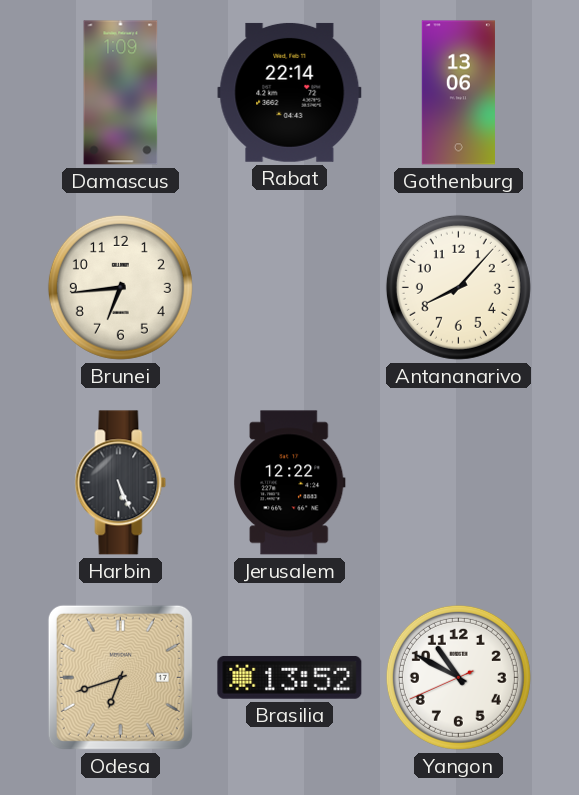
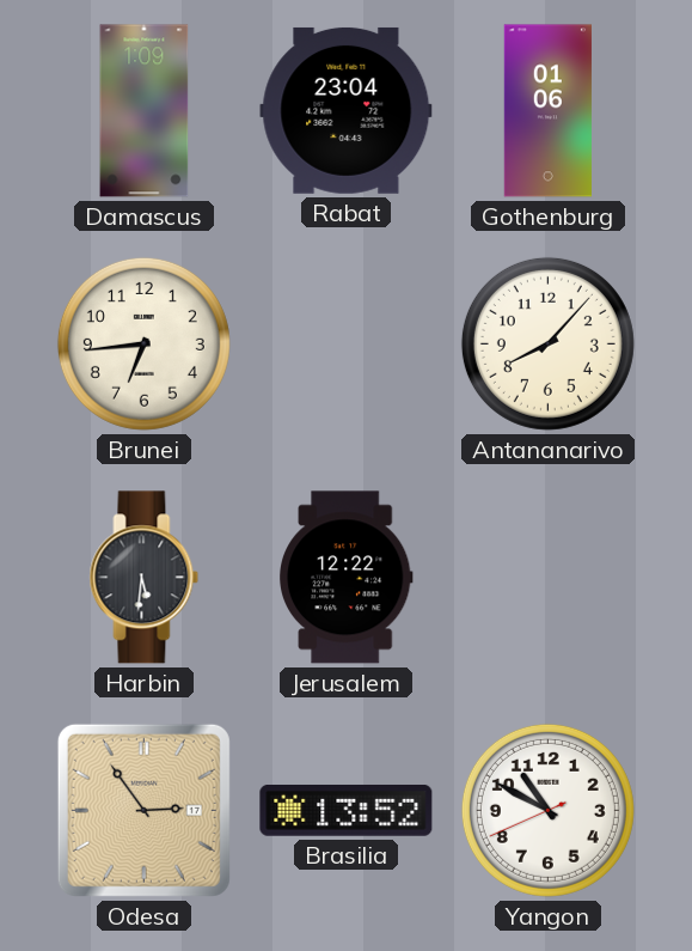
Rabat: 22:14 -> 23:04 (347, 110)
Gothenburg: 13:06 -> 01:06 (547, 111)
Harbin: 5:26 -> 5:31 (145, 578)
Odesa: 6:42 -> 2:54 (143, 810)
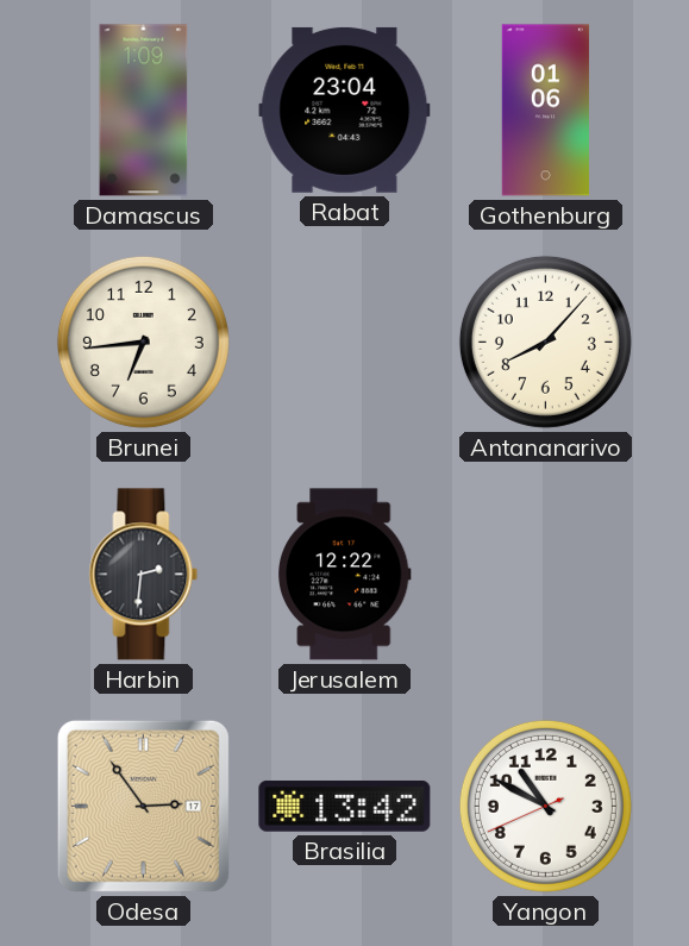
Harbin: 5:31 -> 2:31 (144, 575)
Brasilia: 13:52 -> 13:42 (345, 807)
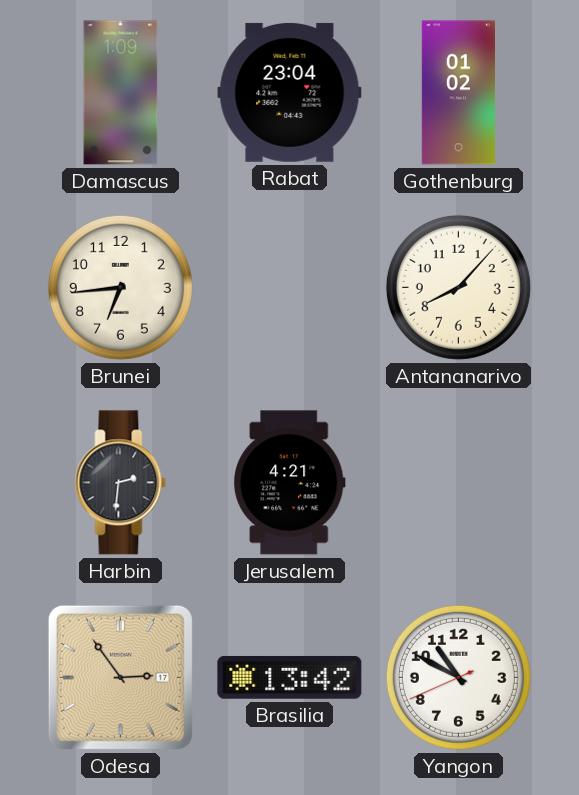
Gothenburg: 01:06 -> 01:02 (458, 93)
Jerusalem: 12:22 -> 4:21 (290, 483)
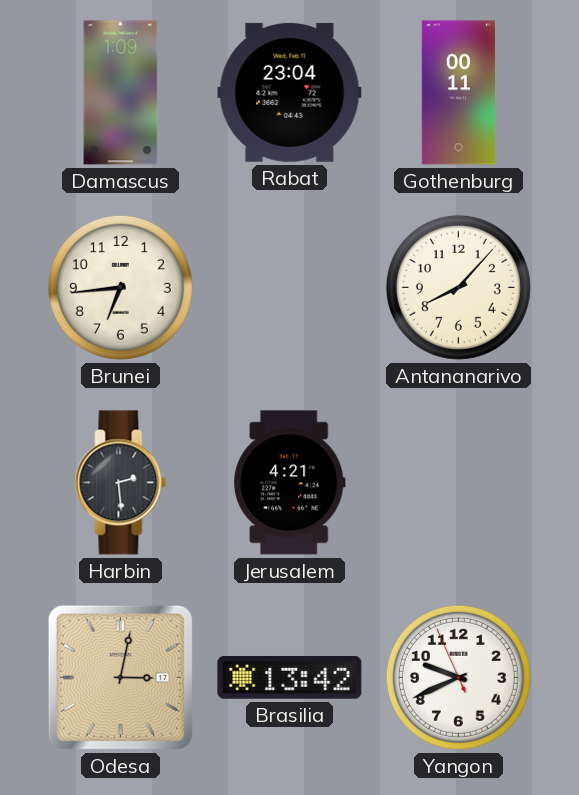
Gothenburg: 01:02 -> 00:11 (458, 93)
Harbin: 2:31 -> 2:29 (121, 483)
Odesa: 2:54 -> 3:02 (120, 677)
Yangon: 10:49 -> 9:40 (458, 677)
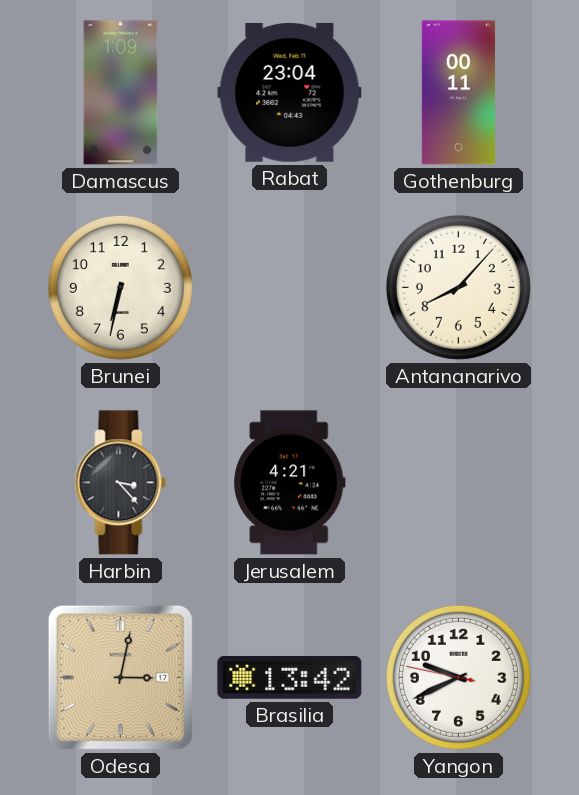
Brunei: 6:44 -> 6:32 (120, 287)
Harbin: 2:29 -> 3:23 (121, 483)
Yangon: 9:40:56 -> 9:40:47 (458, 677)
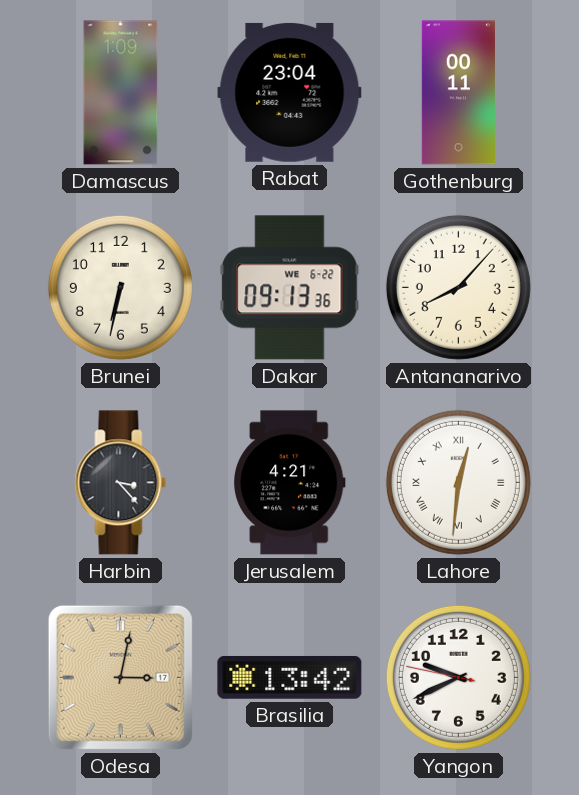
Dakar: none -> 09:13 (290, 288)
Lahore: none -> 12:31 (458, 482)
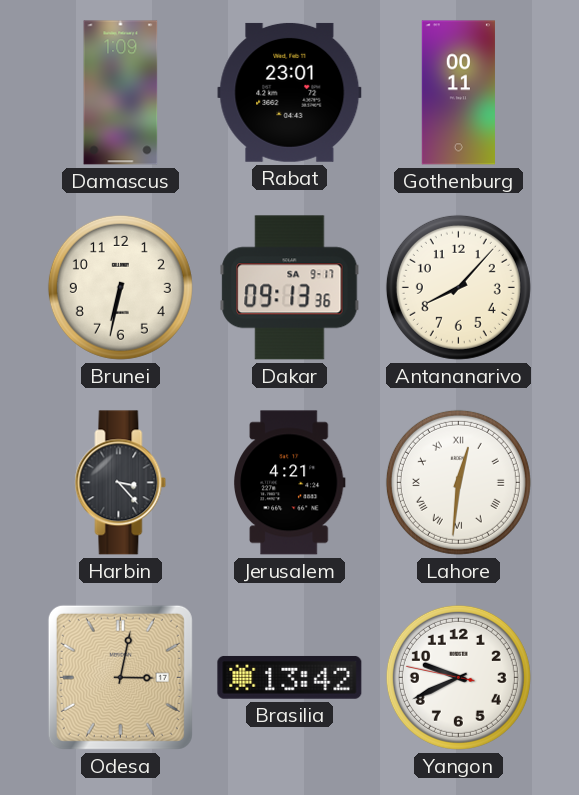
Rabat: 23:04 -> 23:01 (290, 92)
Dakar date: WE 6-22 -> SA 9-17 (290, 288)
